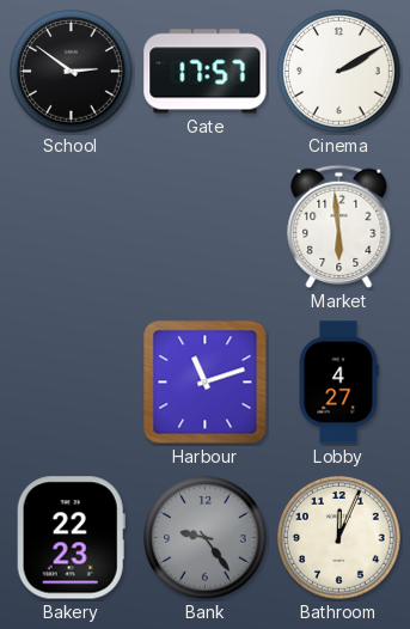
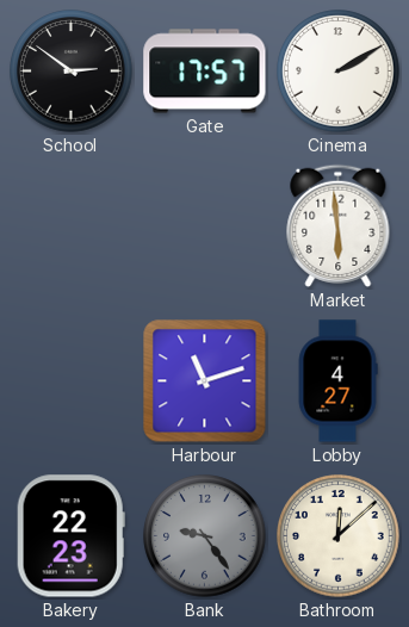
Bathroom: 12:04 -> 12:08 (339, 536)
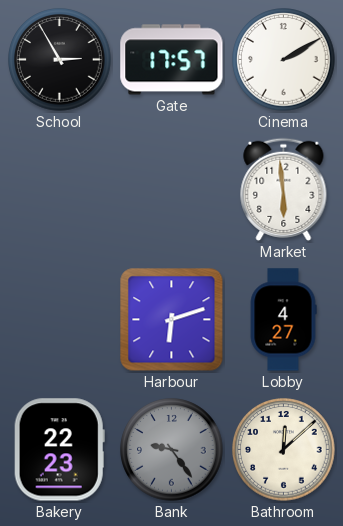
School: 2:51 -> 2:55 (60, 60)
Harbour: 11:12 -> 6:12 (172, 320)
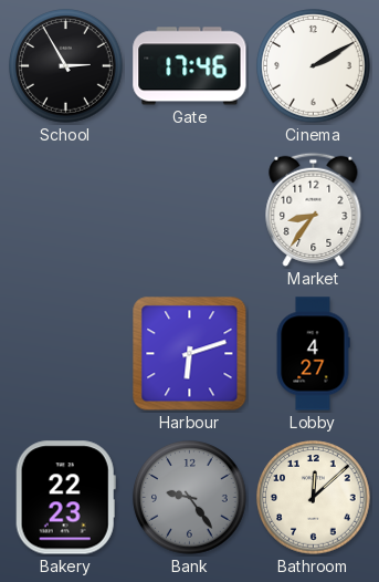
Gate: 17:57 -> 17:46 (190, 66)
Market: 5:59 -> 8:36 (314, 209)
